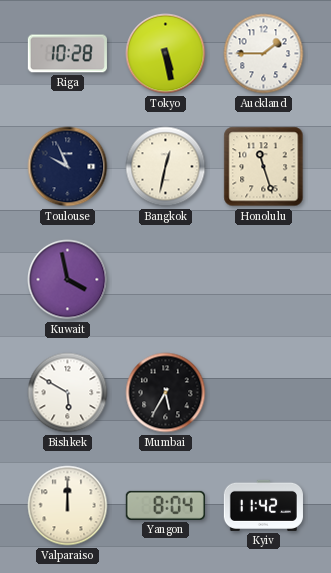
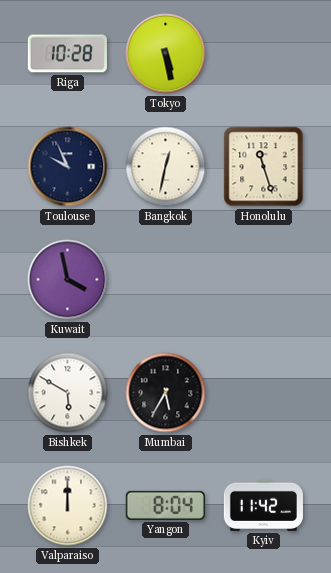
Auckland: 1:45 -> none (264, 54)
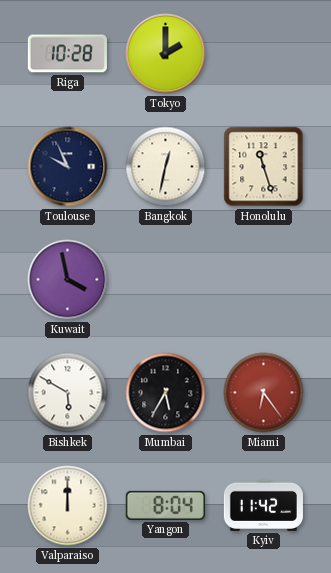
Tokyo: 5:28 -> 2:00 (166, 54)
Miami: none -> 6:24 (264, 393)
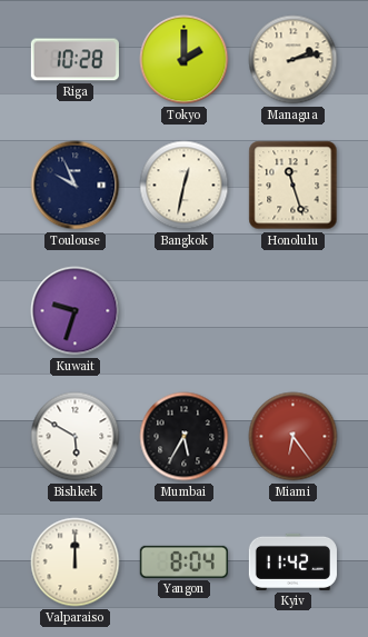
Managua: none -> 2:13 (294, 60)
Kuwait: 3:58 -> 9:33 (76, 311)
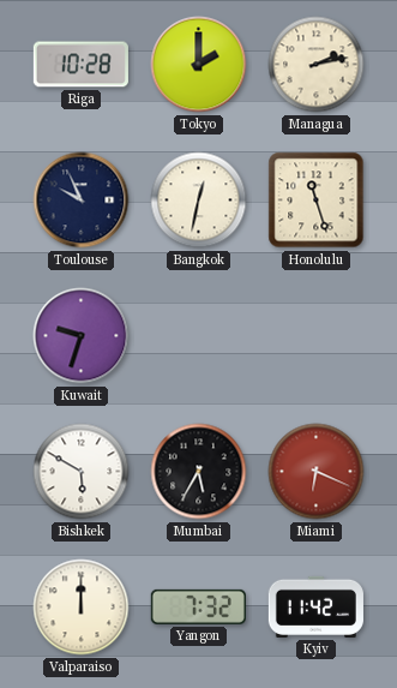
Miami: 6:24 -> 6:19 (317, 472)
Yangon: 8:04 -> 7:32 (198, 606)
